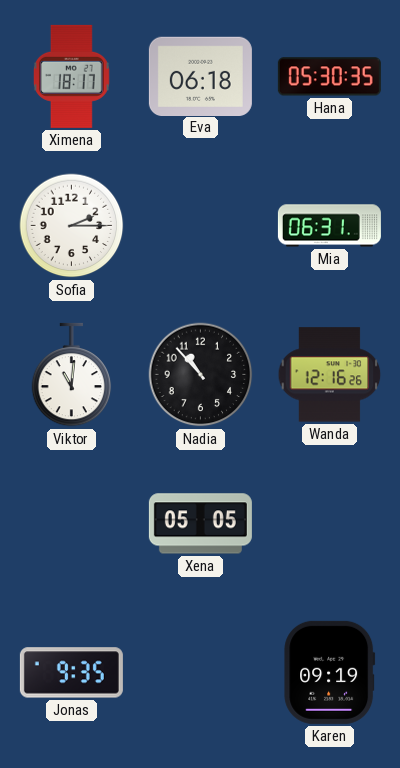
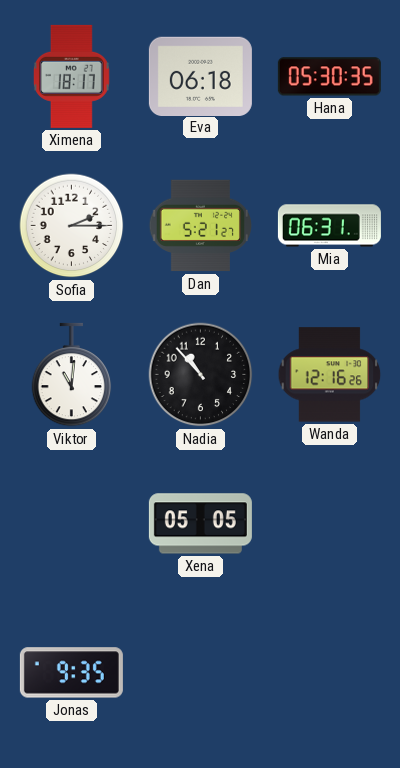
Dan: none -> 5:21 (200, 226)
Karen: 09:19 -> none (330, 672)
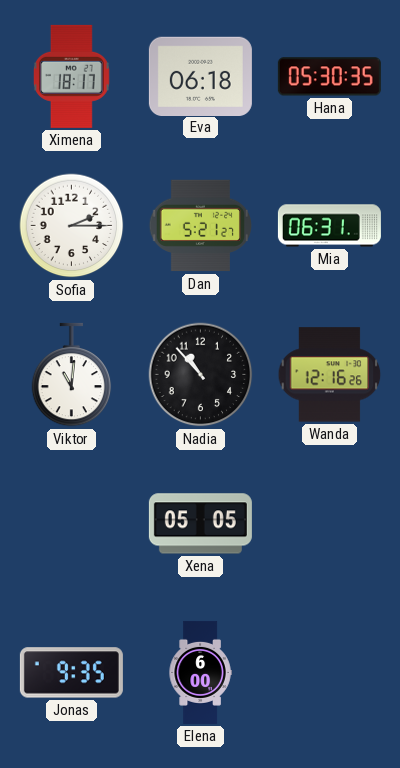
Elena: none -> 6:00 (200, 672)
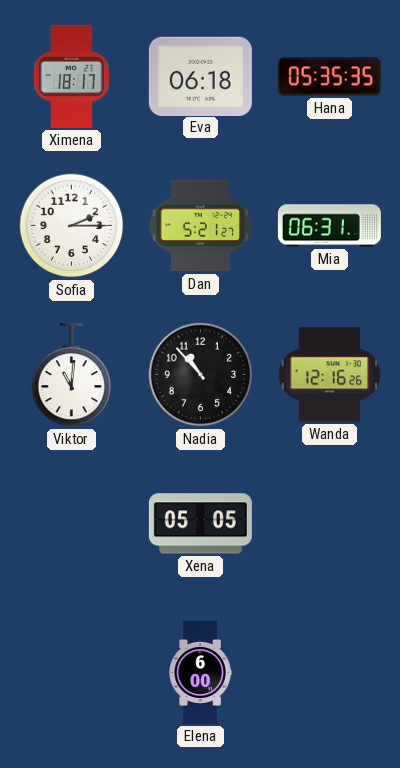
Hana: 05:30 -> 05:35 (329, 77)
Jonas: 9:35 -> none (71, 673)
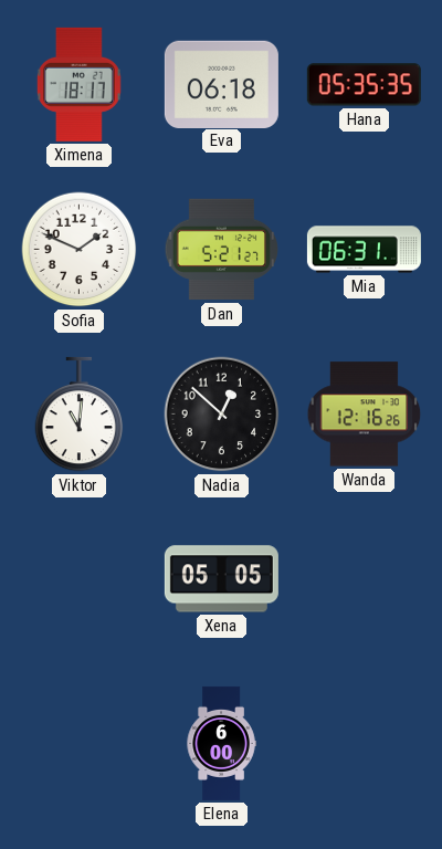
Sofia: 2:15 -> 1:49 (80, 250)
Nadia: 10:53 -> 12:52 (222, 415)
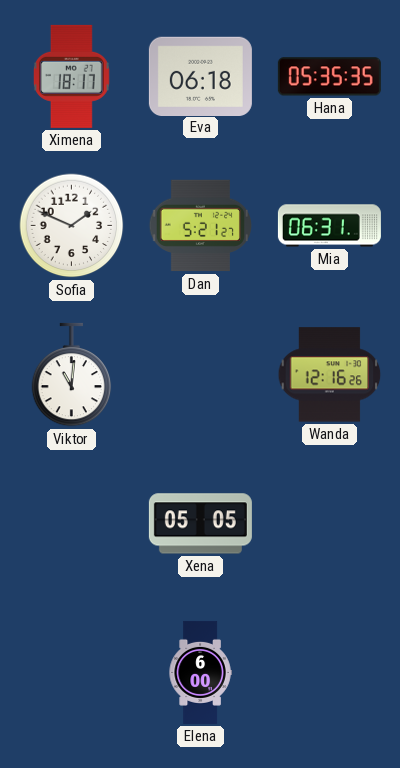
Nadia: 12:52 -> none (222, 415)
